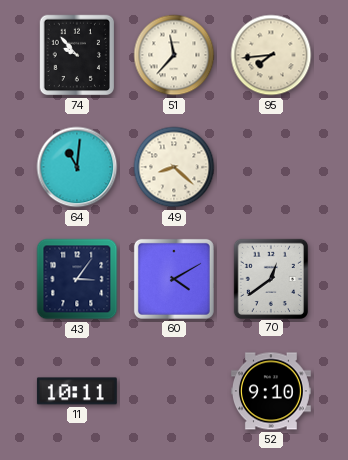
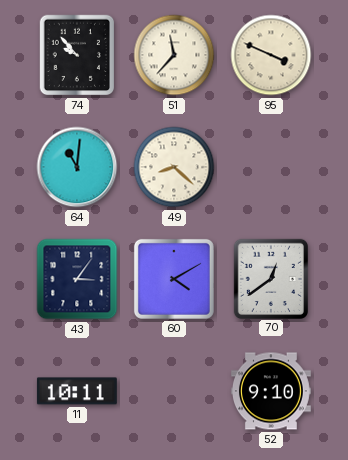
95: 7:44 -> 3:49 (271, 55)
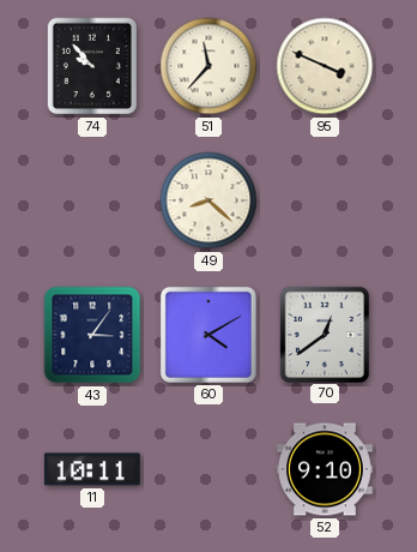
64: 11:01 -> none (77, 167)
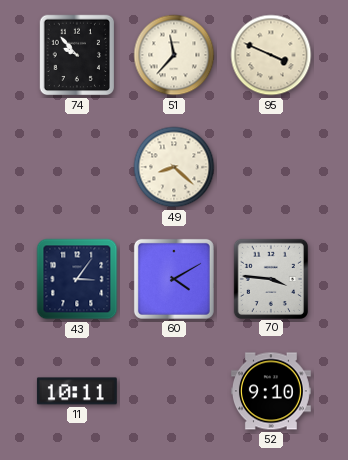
70: 12:39 -> 3:46 (270, 278)
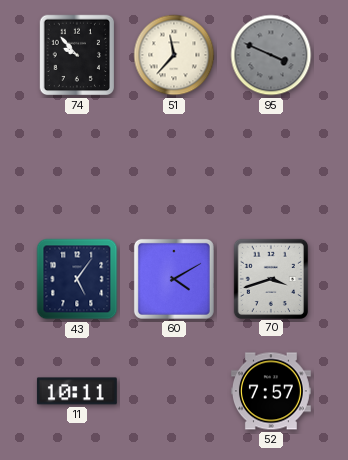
95 dial: cream -> grey (271, 55)
49: 8:22 -> none (174, 167)
43: 3:06 -> 5:06 (77, 279)
70: 3:46 -> 3:42 (270, 278)
52: 9:10 -> 7:57 (271, 391)
